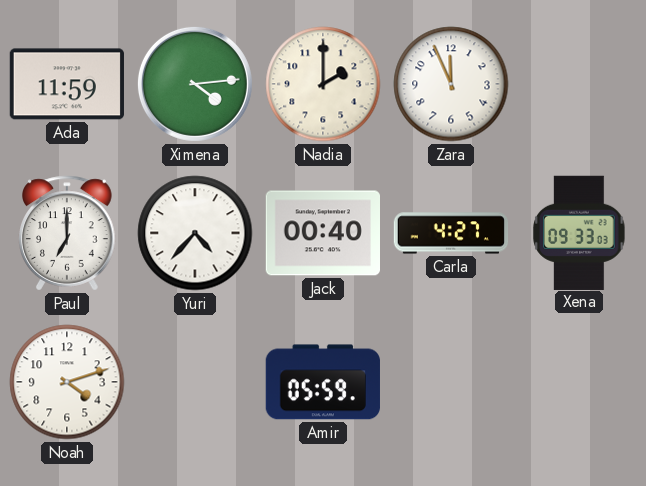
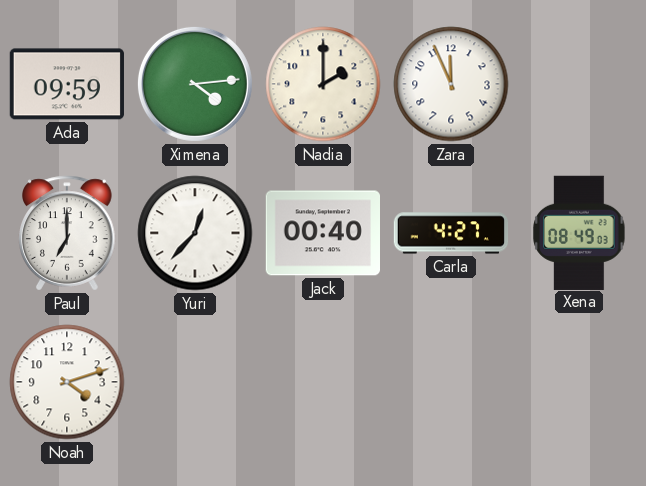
Ada: 11:59 -> 09:59 (67, 84)
Yuri: 4:37 -> 12:37 (195, 233)
Xena: 09:33 -> 08:49 (579, 232)
Amir: 05:59 -> none (323, 382)
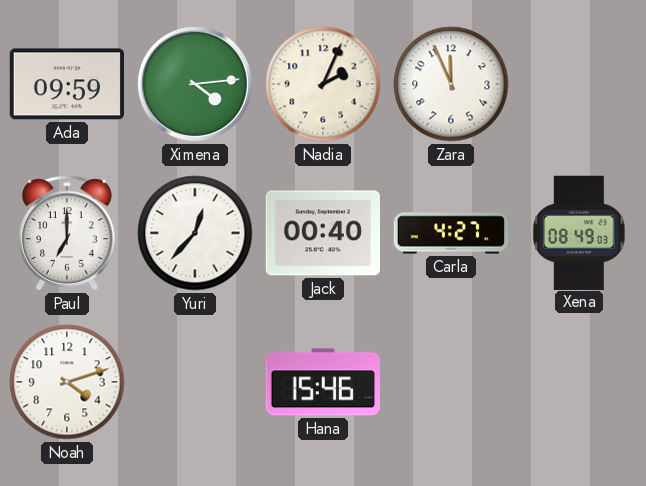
Nadia: 2:00 -> 2:04 (323, 84)
Hana: none -> 15:46 (322, 382)
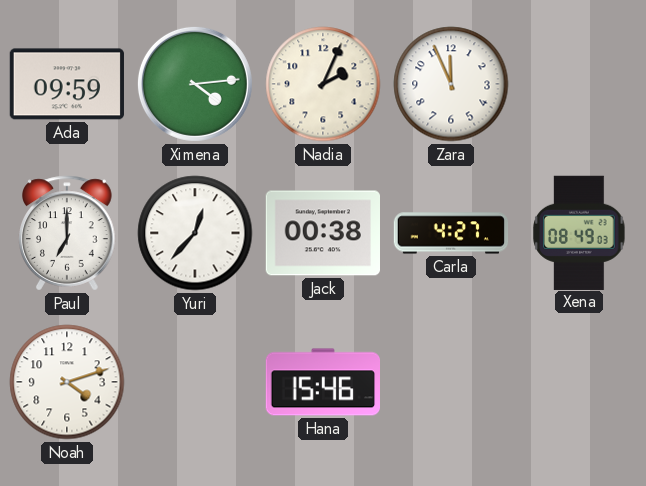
Jack: 00:40 -> 00:38 (322, 233)
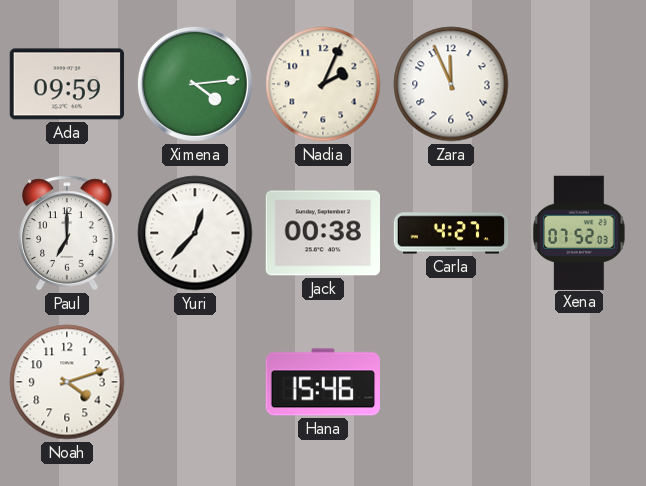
Xena: 08:49 -> 07:52 (579, 232)
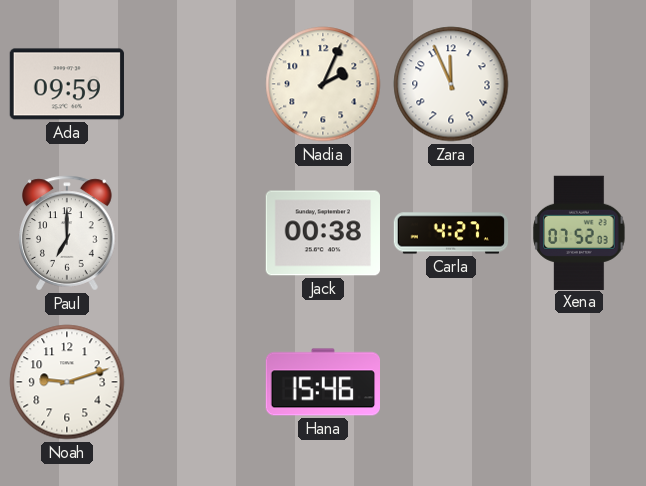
Ximena: 4:14 -> none (195, 84)
Yuri: 12:37 -> none (195, 233)
Noah: 4:12 -> 9:12 (67, 382)
